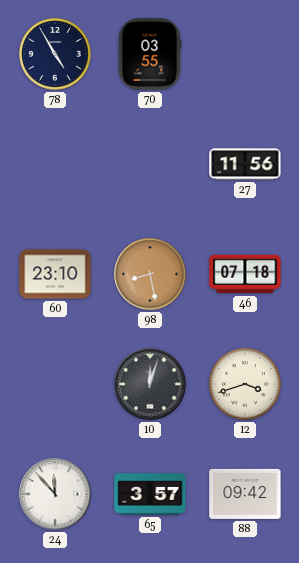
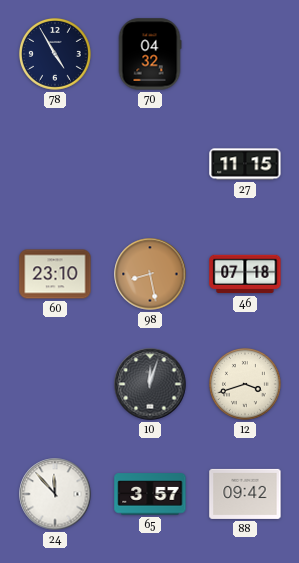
70: 03:55 -> 04:32 (150, 54)
27: 11:56 -> 11:15 (245, 164)
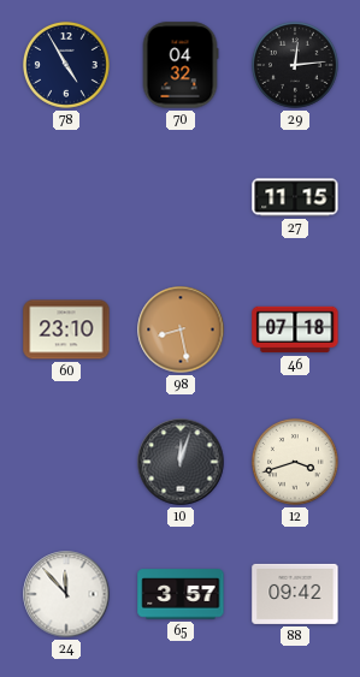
29: none -> 12:14 (295, 65)
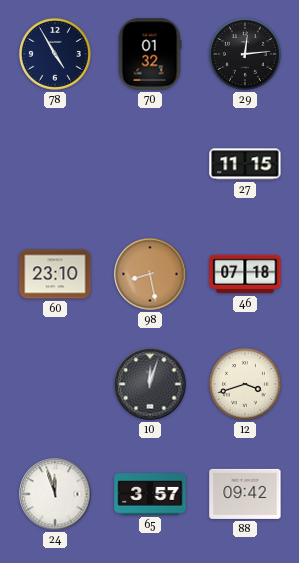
70: 04:32 -> 01:32 (150, 54)
24: 11:53 -> 11:57 (55, 494)
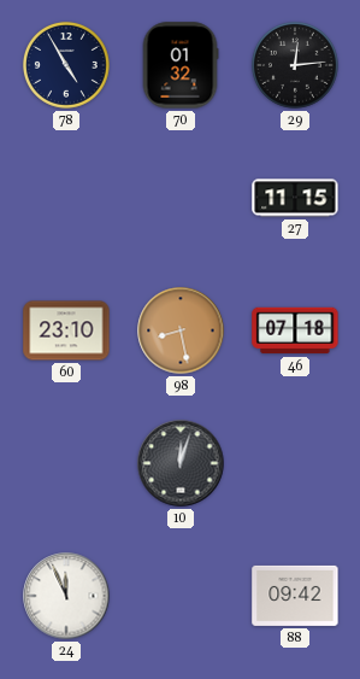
12: 3:42 -> none (245, 384)
24: 11:57 -> 11:56 (66, 596)
65: 3:57 -> none (150, 494)
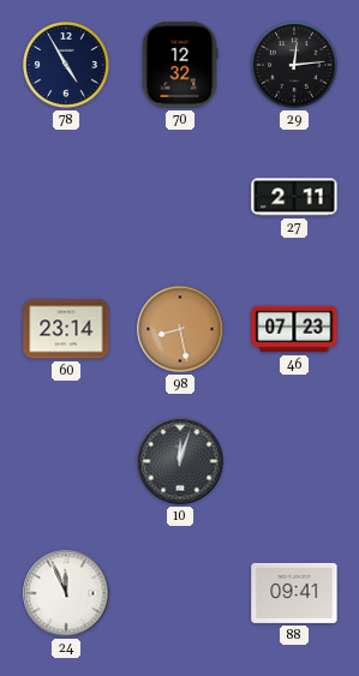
70: 01:32 -> 12:32 (180, 65)
27: 11:15 -> 2:11 (294, 197)
60: 23:10 -> 23:14 (66, 329)
46: 07:18 -> 07:23 (294, 329)
88: 09:42 -> 09:41 (294, 593)
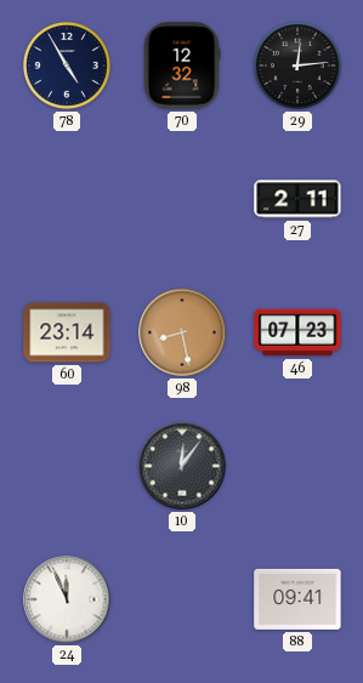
10: 12:03 -> 12:06 (182, 466)
